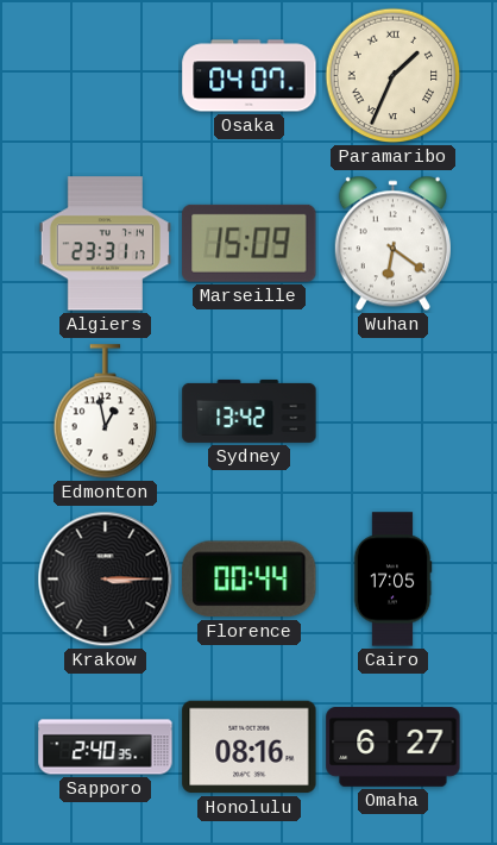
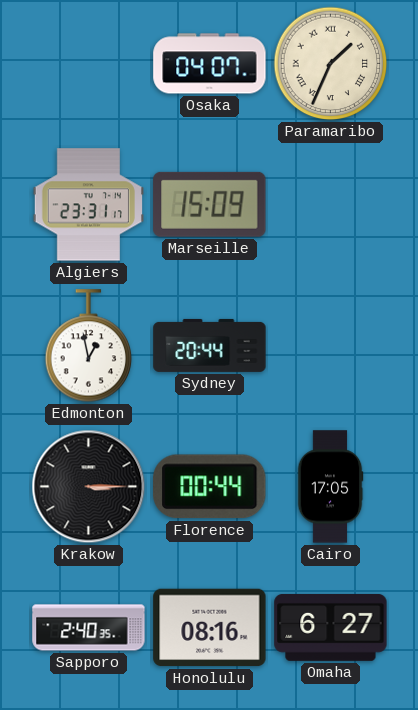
Wuhan: 6:21 -> none (392, 244)
Sydney: 13:42 -> 20:44 (210, 345)
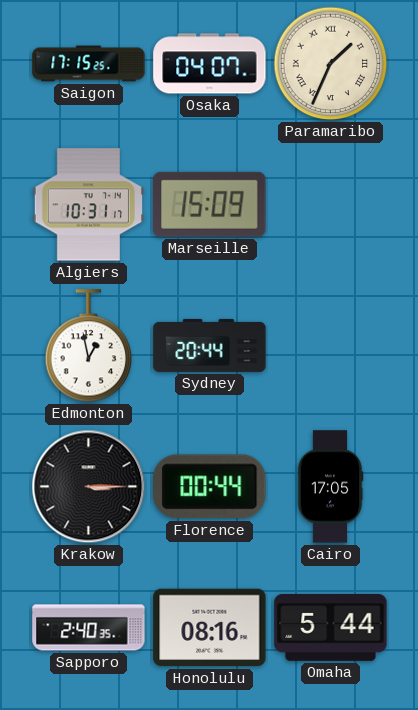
Saigon: none -> 17:15 (89, 64)
Algiers: 23:31 -> 10:31 (88, 205)
Omaha: 6:27 -> 5:44 (331, 627)
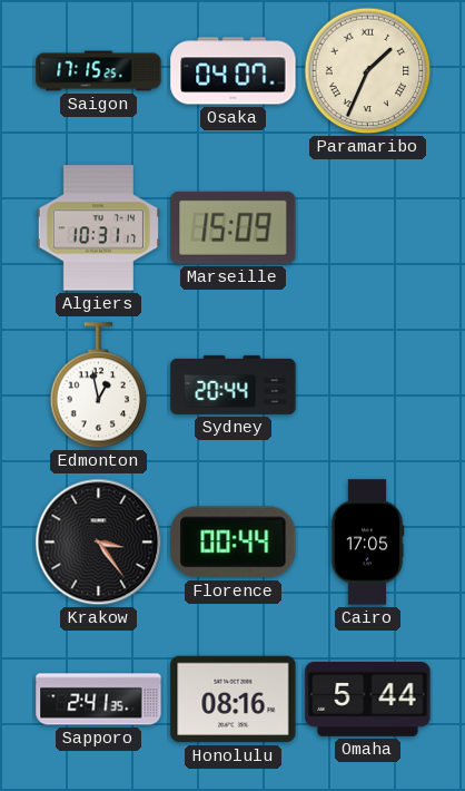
Krakow: 3:15 -> 3:24 (99, 543)
Sapporo: 2:40 -> 2:41 (99, 700)
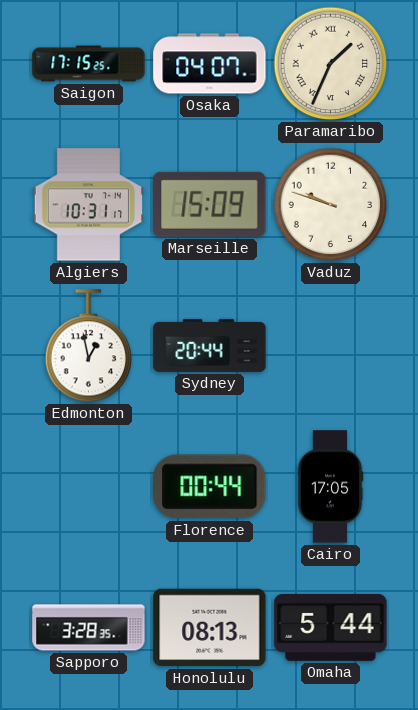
Vaduz: none -> 9:48 (331, 205)
Krakow: 3:24 -> none (99, 543)
Sapporo: 2:41 -> 3:28 (89, 628)
Honolulu: 08:16 -> 08:13 (210, 628)
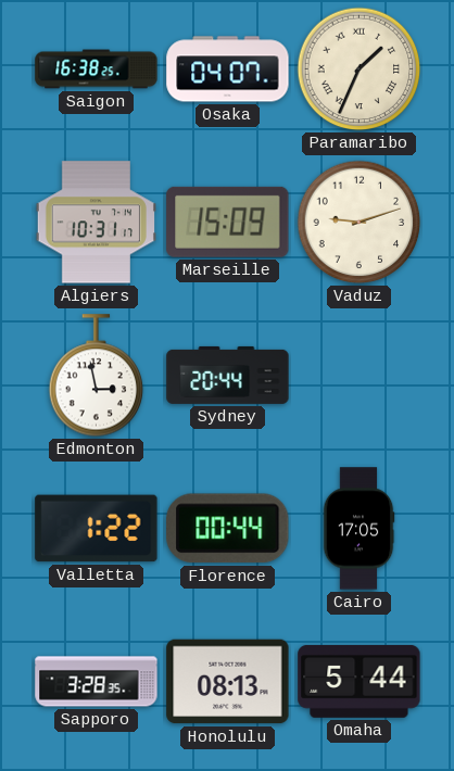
Saigon: 17:15 -> 16:38 (97, 69)
Vaduz: 9:48 -> 9:12 (360, 223)
Edmonton: 12:58 -> 2:58 (97, 376)
Valletta: none -> 1:22 (97, 529)
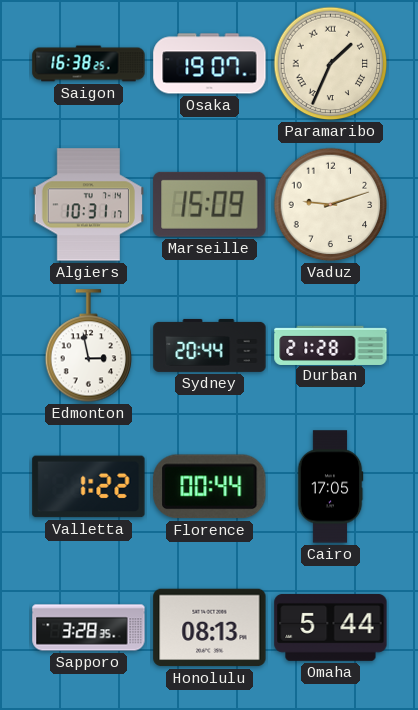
Osaka: 04:07 -> 19:07 (210, 64)
Durban: none -> 21:28 (331, 345)
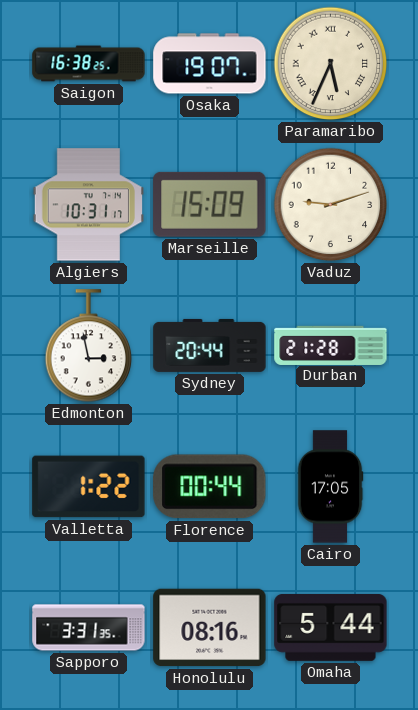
Paramaribo: 1:34 -> 5:34 (331, 64)
Sapporo: 3:28 -> 3:31 (89, 628)
Honolulu: 08:13 -> 08:16 (210, 628)
